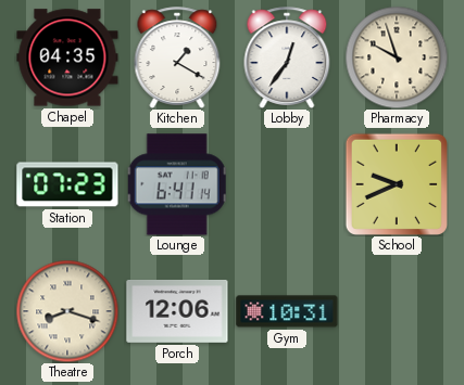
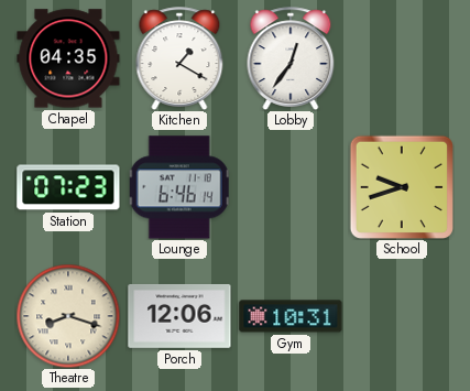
Pharmacy: 9:57 -> none (397, 57)
Lounge: 6:41 -> 6:46 (179, 187)
School: 9:41 -> 9:42 (401, 186)
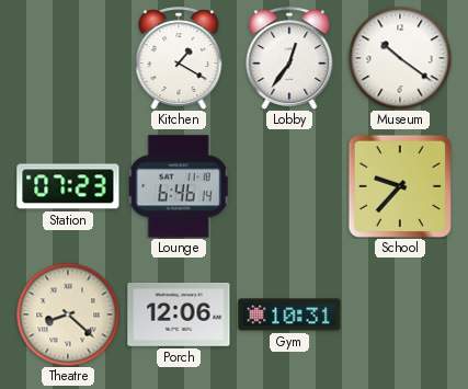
Chapel: 04:35 -> none (68, 58)
Museum: none -> 10:21 (400, 58)
School: 9:42 -> 9:37 (399, 185)
Theatre: 8:18 -> 8:22 (68, 314)
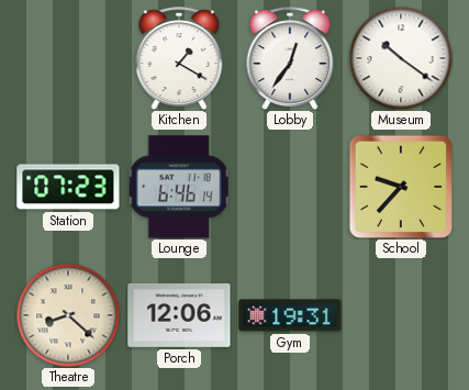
Gym: 10:31 -> 19:31 (290, 315)
